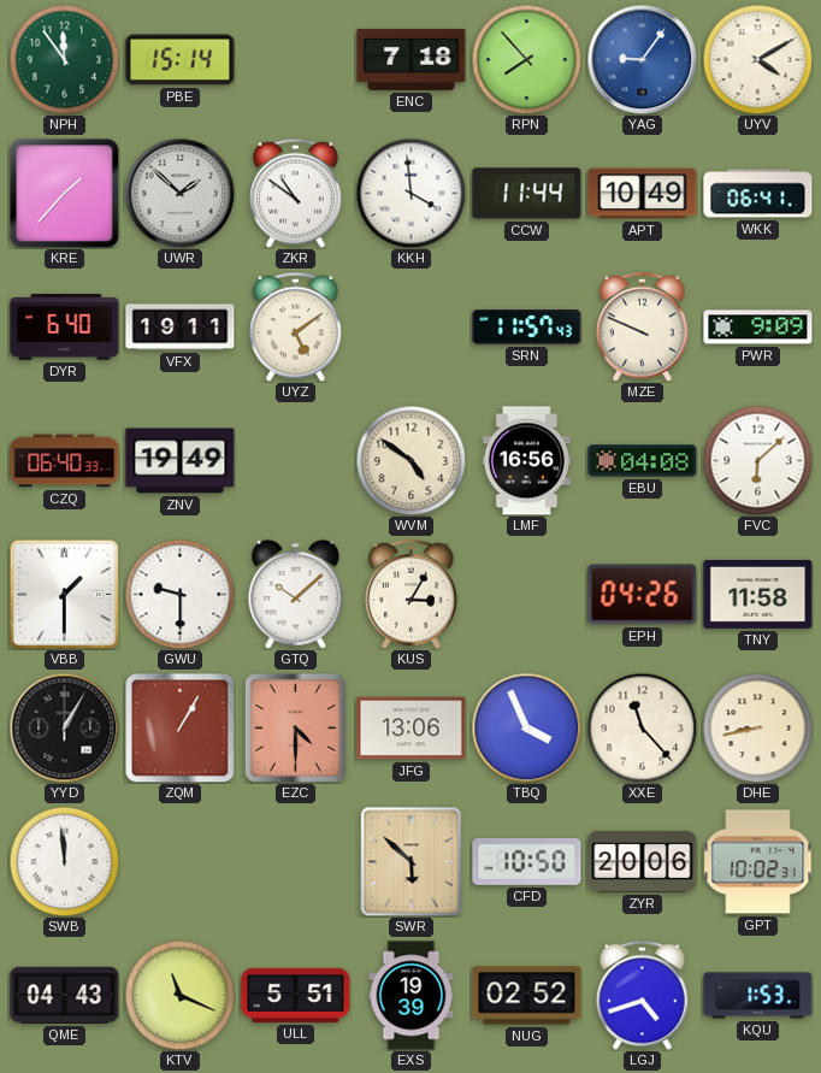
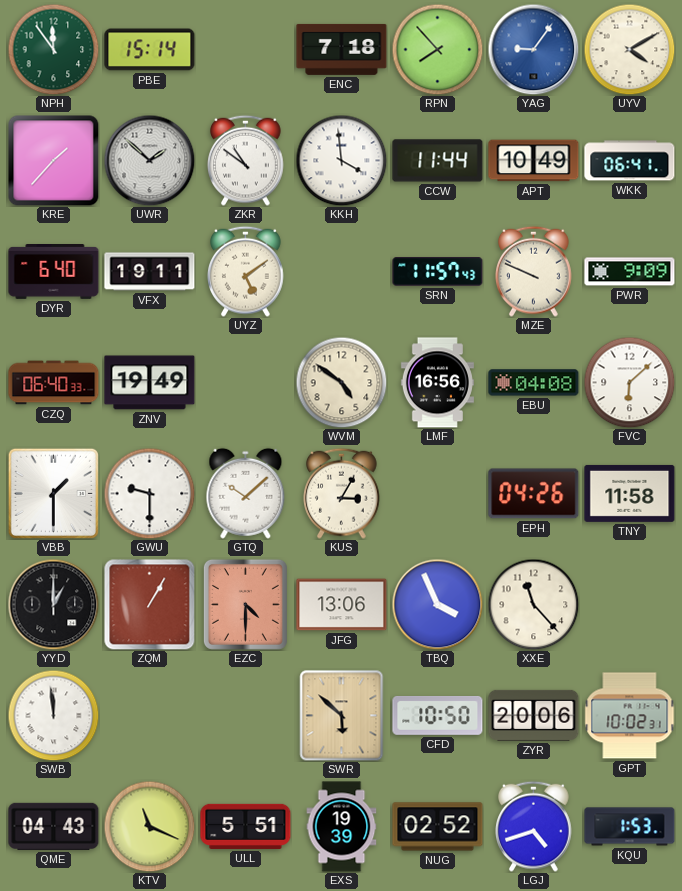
YYD: 1:05 -> 1:00 (53, 604)
DHE: 8:43 -> none (757, 727)
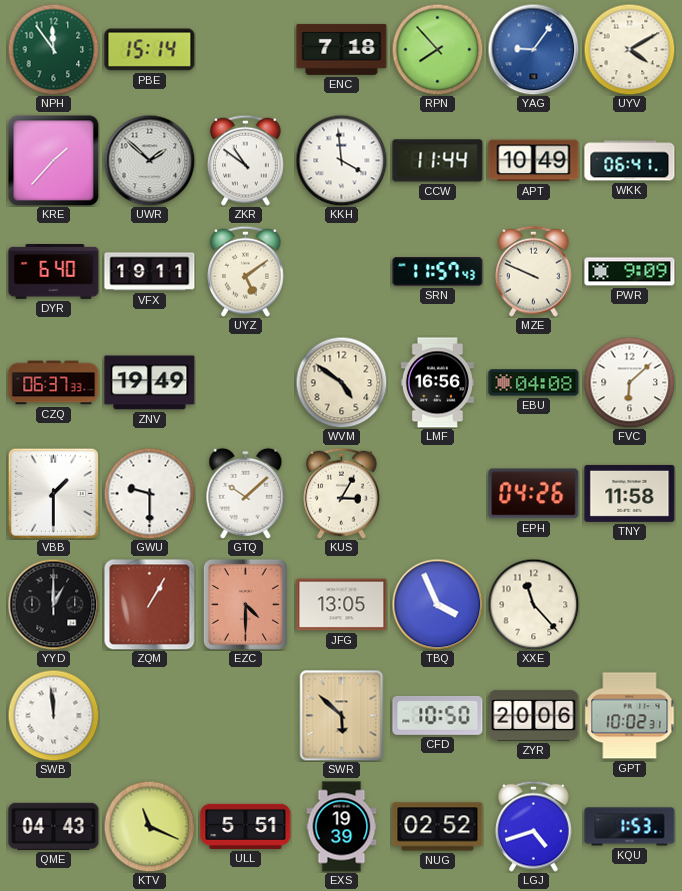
CZQ: 06:40 -> 06:37 (54, 383)
JFG: 13:06 -> 13:05 (342, 605)
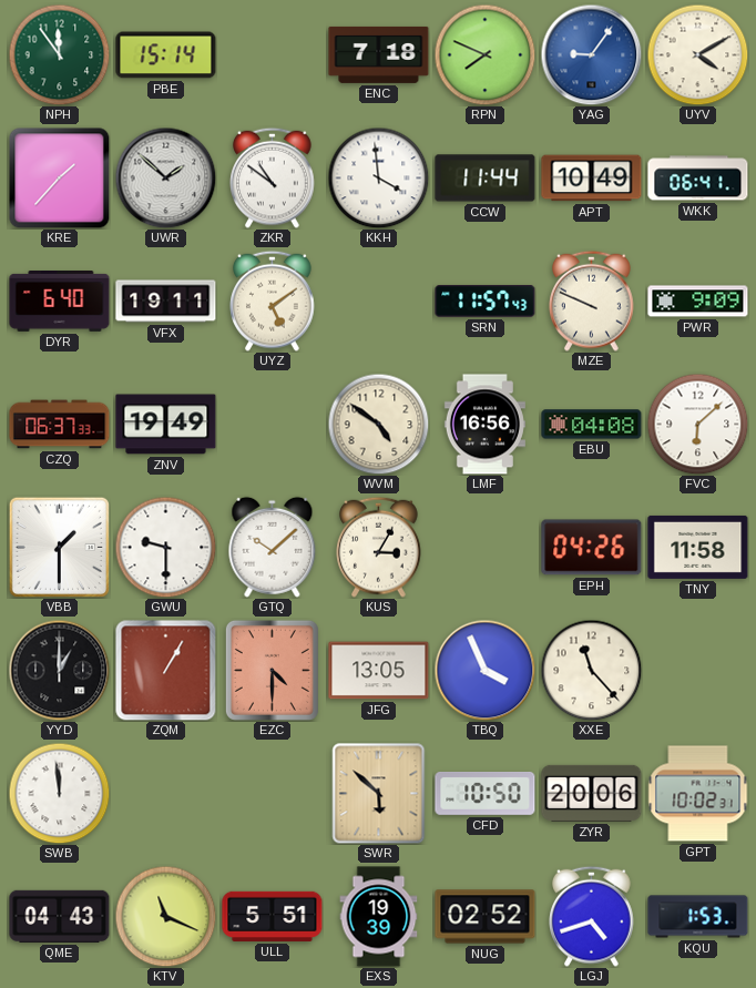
RPN: 7:53 -> 7:49 (484, 54)
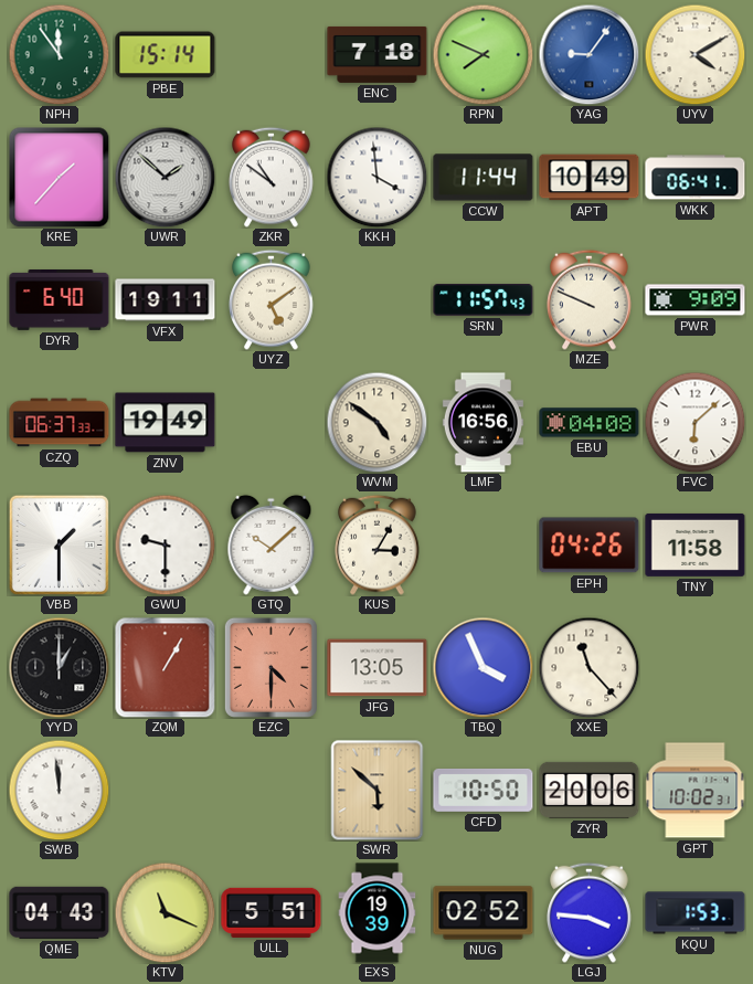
LGJ: 4:42 -> 3:46 (590, 912)
